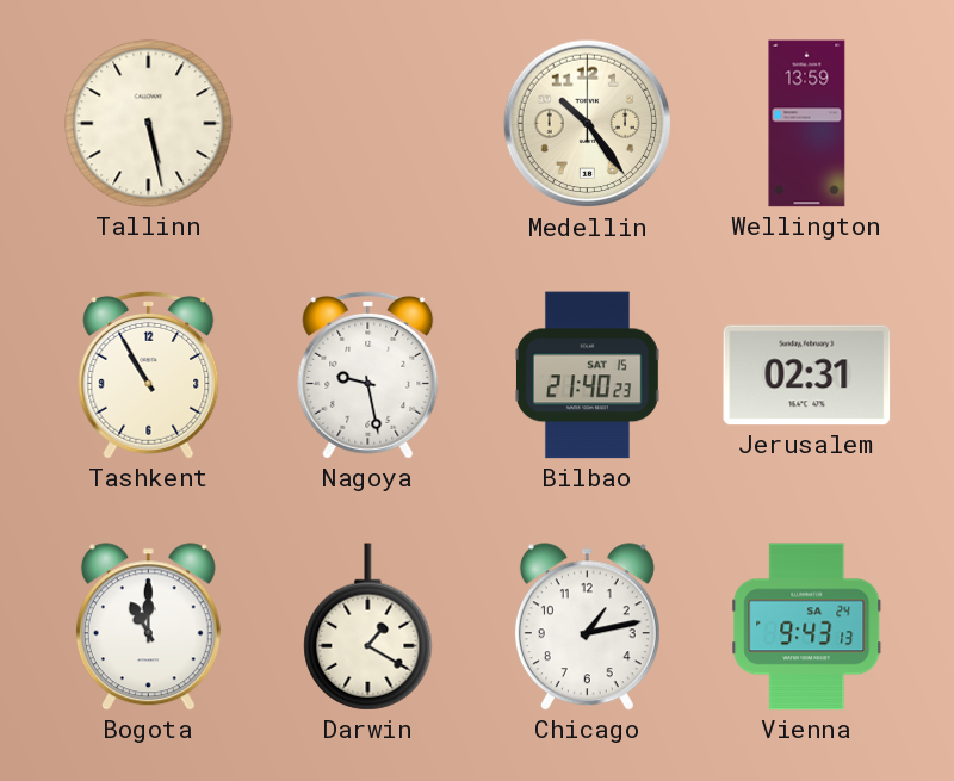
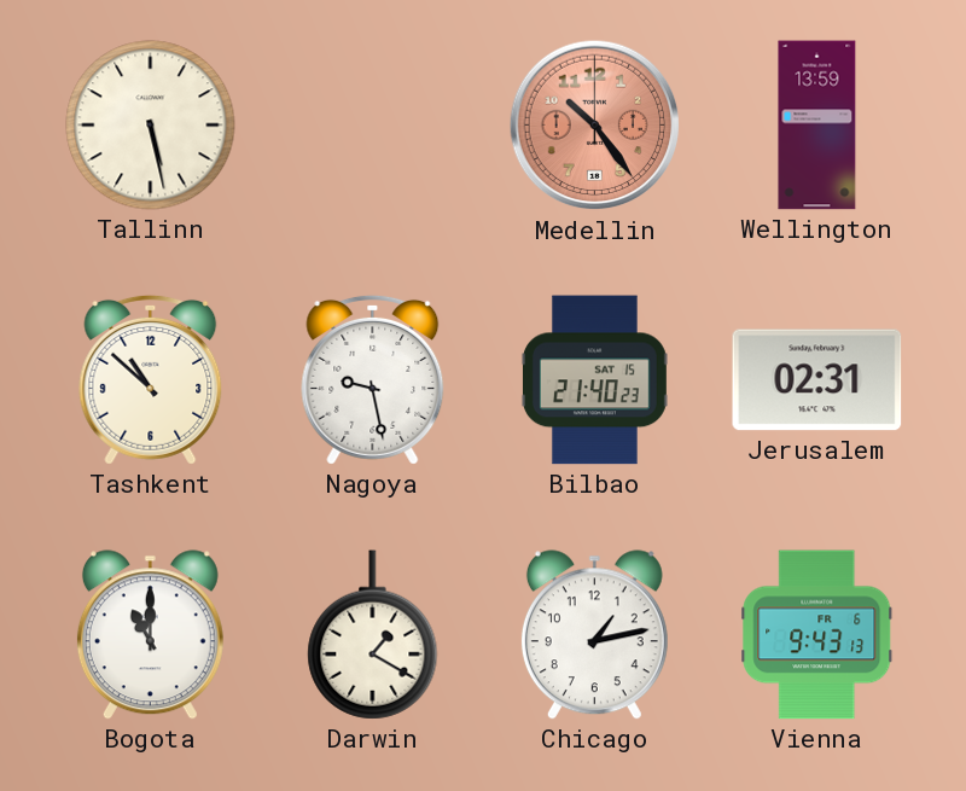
Medellin dial: cream -> salmon (595, 126)
Tashkent: 10:55 -> 10:52 (151, 379)
Vienna date: SA 24 -> FR 6 (817, 635)
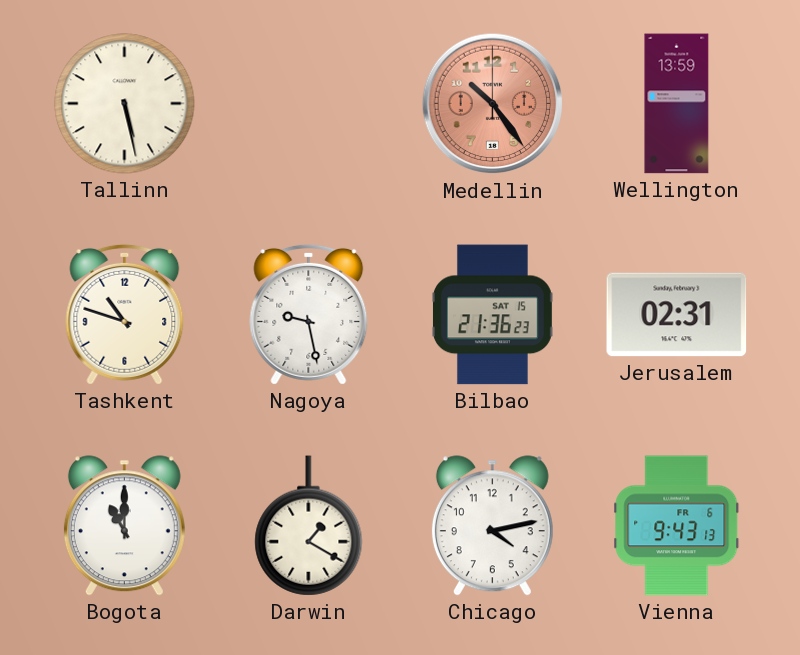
Tashkent: 10:52 -> 10:48 (125, 314)
Bilbao: 21:40 -> 21:36 (492, 315)
Chicago: 1:13 -> 4:13 (492, 526)
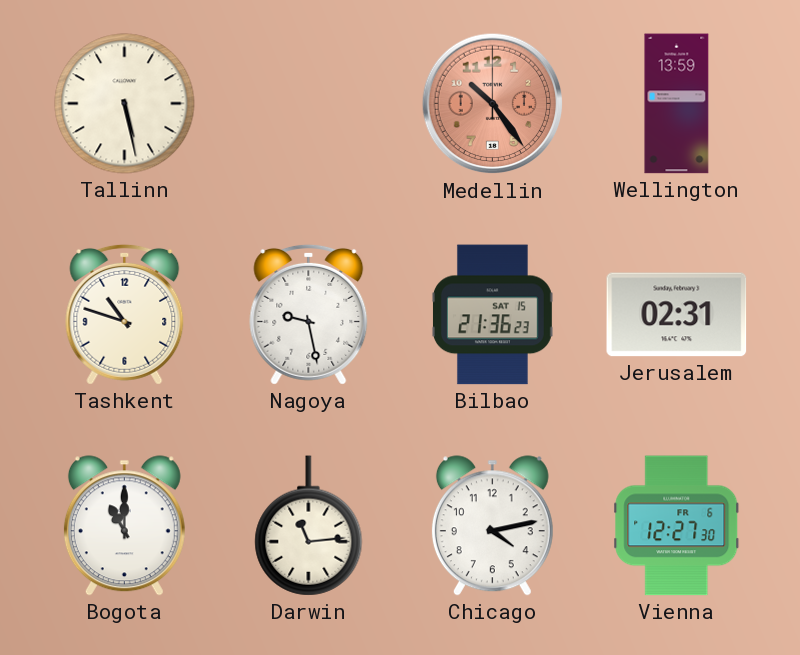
Darwin: 1:20 -> 11:14 (309, 526)
Vienna: 9:43 -> 12:27 (677, 526)
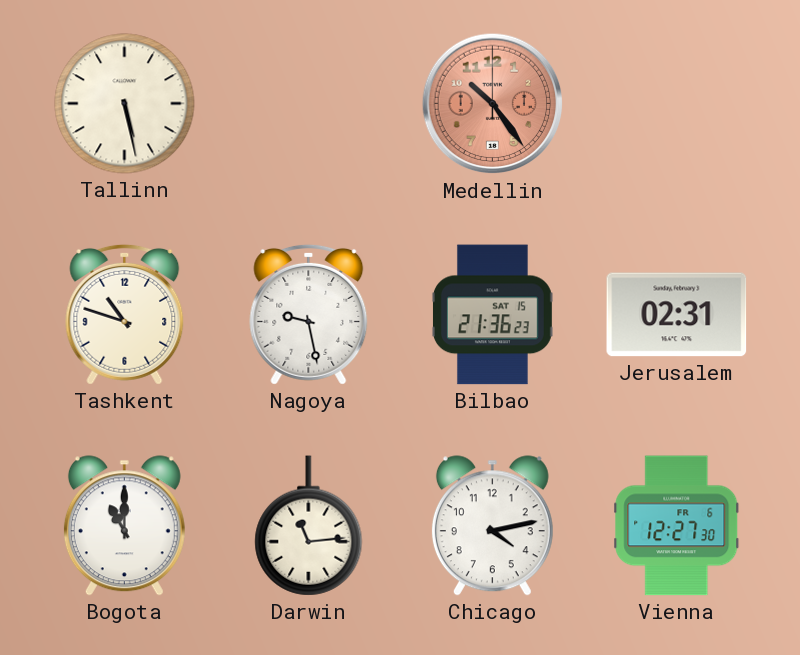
Wellington: 13:59 -> none (677, 104)
